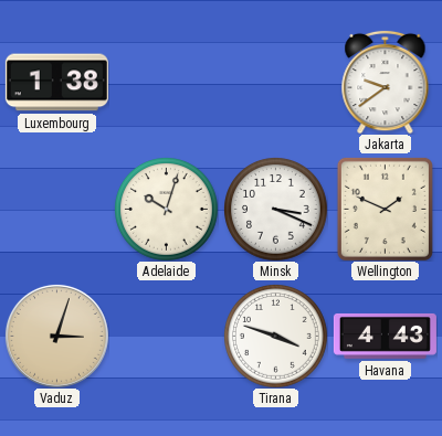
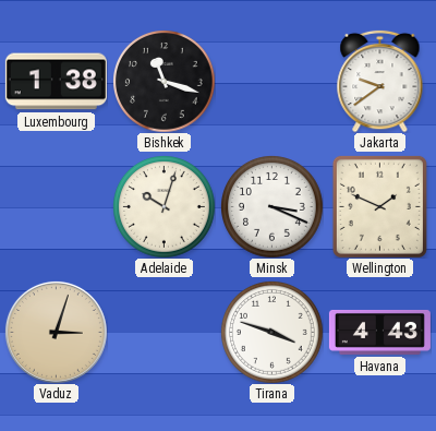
Bishkek: none -> 11:18 (165, 82)
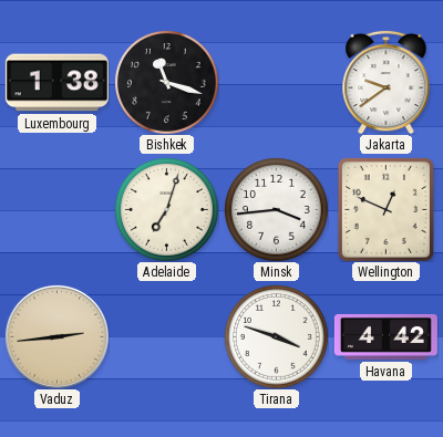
Adelaide: 10:03 -> 7:03 (167, 210)
Minsk: 3:19 -> 3:44 (277, 210)
Wellington: 1:49 -> 12:49 (385, 209)
Vaduz: 3:03 -> 2:44 (56, 336)
Havana: 4:43 -> 4:42 (385, 336)
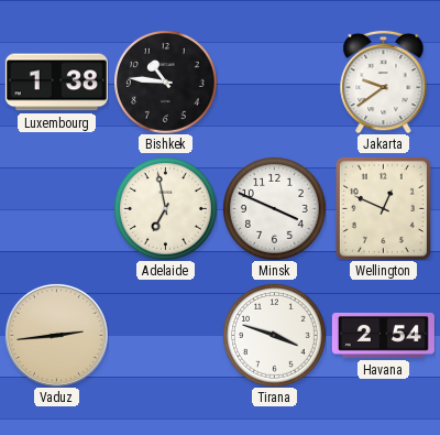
Bishkek: 11:18 -> 10:46 (166, 83)
Adelaide: 7:03 -> 6:58 (166, 209)
Minsk: 3:44 -> 3:49 (275, 209)
Havana: 4:42 -> 2:54 (383, 335)
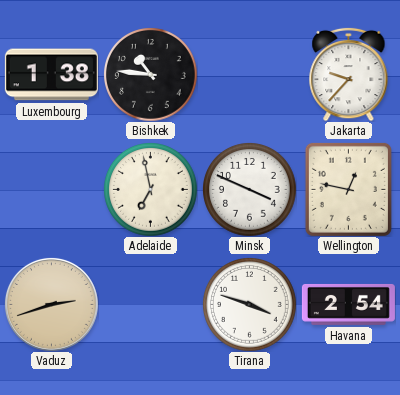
Jakarta: 9:39 -> 9:37 (349, 74)
Wellington: 12:49 -> 12:47 (348, 189)
Vaduz: 2:44 -> 2:42 (51, 304)
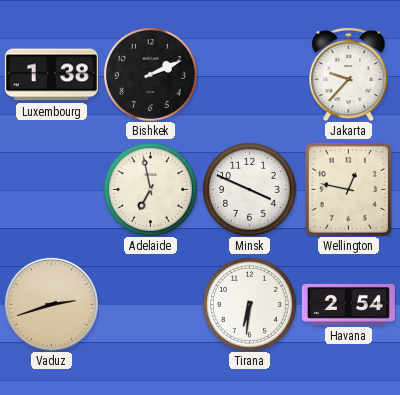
Bishkek: 10:46 -> 2:11 (151, 75)
Tirana: 3:48 -> 6:31 (250, 305)
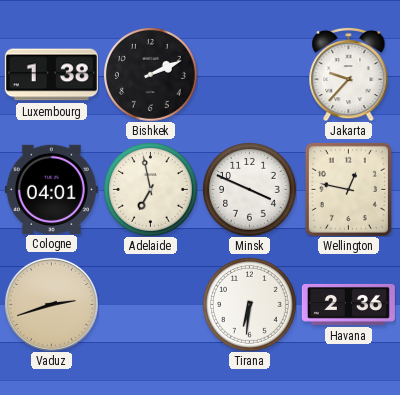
Cologne: none -> 04:01 (51, 189)
Havana: 2:54 -> 2:36 (348, 304)
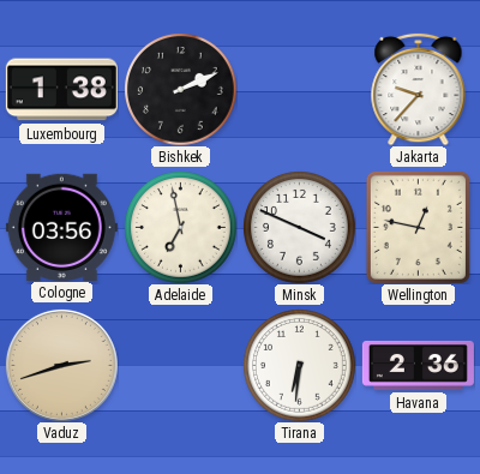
Cologne: 04:01 -> 03:56 (61, 227)
